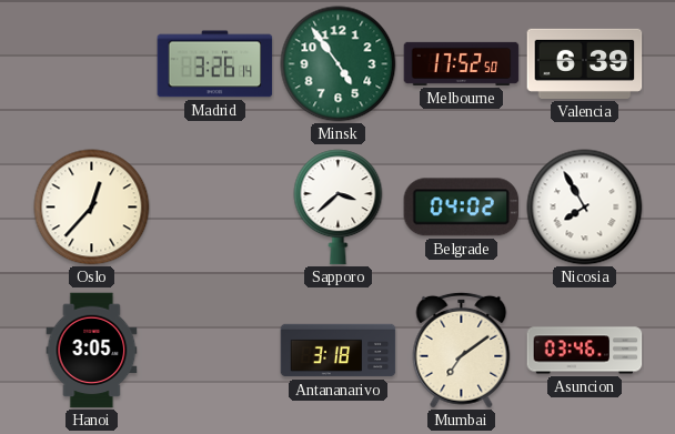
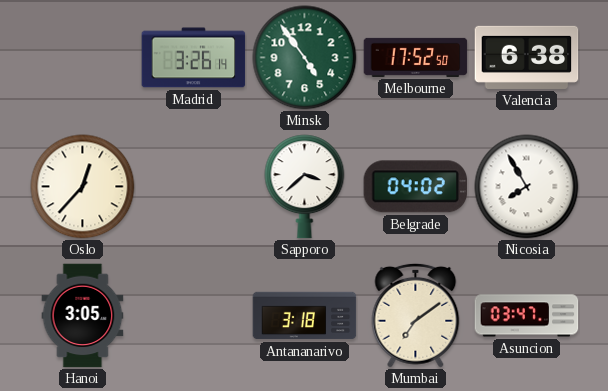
Valencia: 6:39 -> 6:38 (527, 57)
Asuncion: 03:46 -> 03:47 (527, 316)
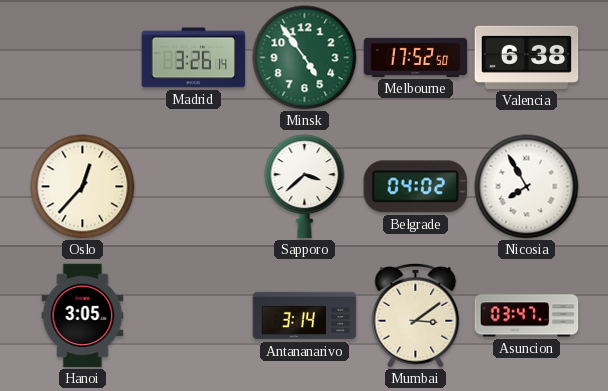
Antananarivo: 3:18 -> 3:14 (305, 316)
Mumbai: 7:09 -> 3:09 (416, 315)
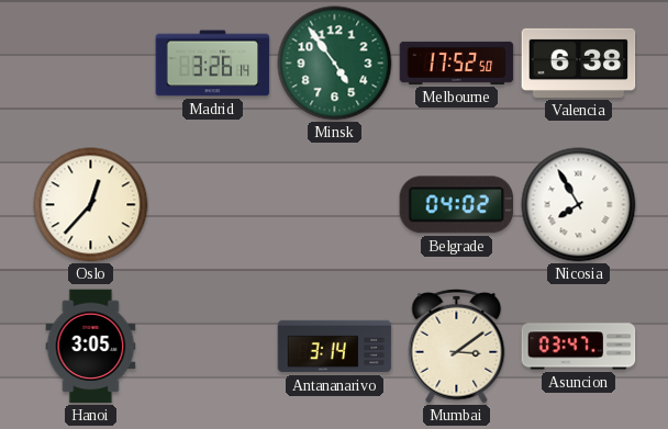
Sapporo: 3:38 -> none (305, 187)
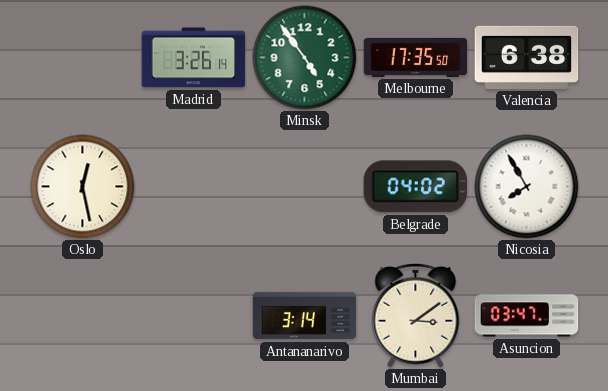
Melbourne: 17:52 -> 17:35 (416, 57)
Oslo: 12:37 -> 12:28 (83, 187)
Hanoi: 3:05 -> none (91, 347)
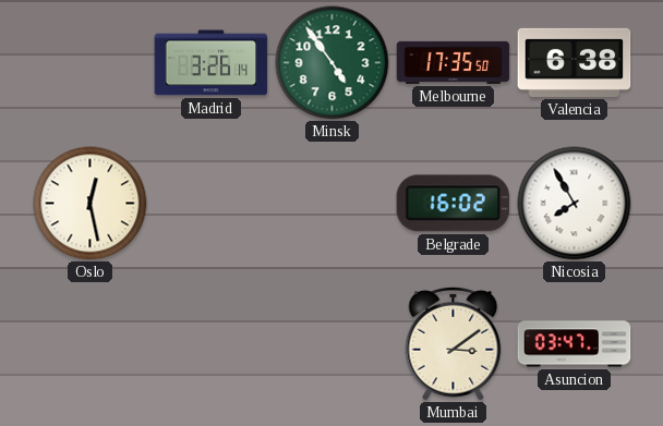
Belgrade: 04:02 -> 16:02 (454, 204)
Antananarivo: 3:14 -> none (305, 316)
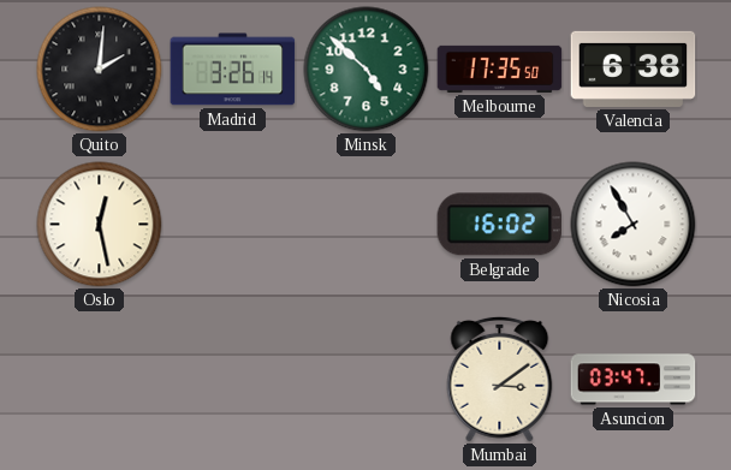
Quito: none -> 2:01 (100, 70)
Minsk: 4:54 -> 4:52 (367, 70)
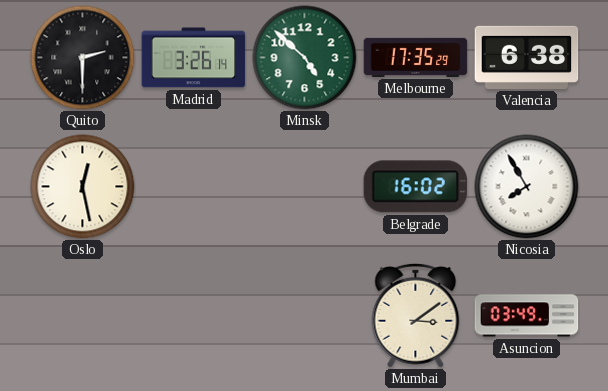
Quito: 2:01 -> 2:30 (83, 58)
Melbourne: 17:35:50 -> 17:35:29 (416, 57)
Asuncion: 03:47 -> 03:49 (527, 316)
